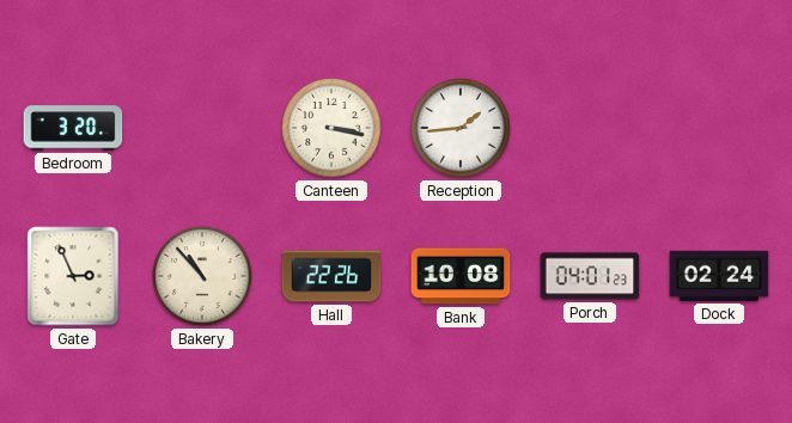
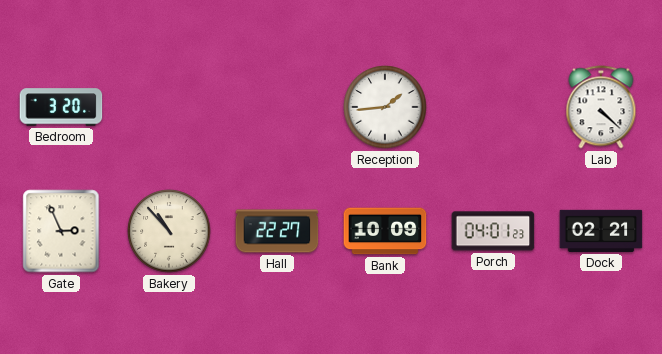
Canteen: 3:17 -> none (331, 128)
Lab: none -> 4:22 (601, 107)
Hall: 22:26 -> 22:27 (277, 231)
Bank: 10:08 -> 10:09 (385, 231)
Dock: 02:24 -> 02:21 (601, 231)
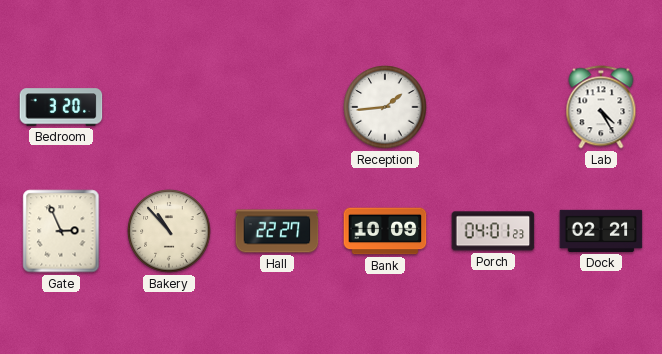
Lab: 4:22 -> 4:25 (601, 107)
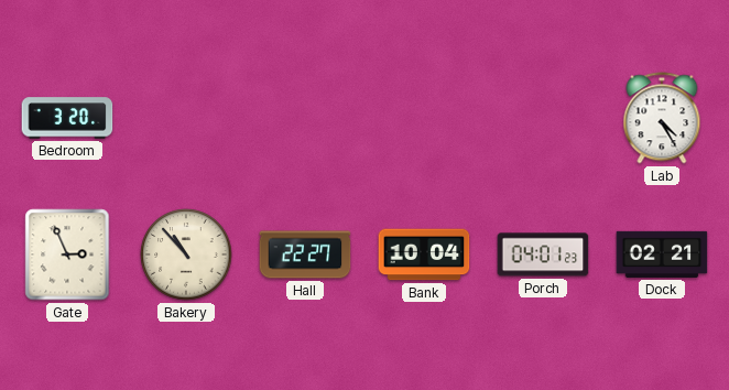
Reception: 1:44 -> none (385, 107)
Bank: 10:09 -> 10:04 (424, 254)
